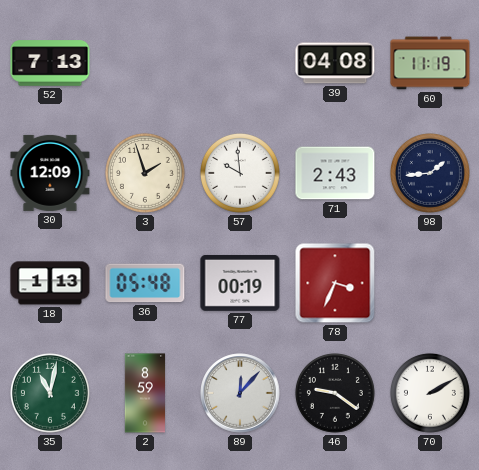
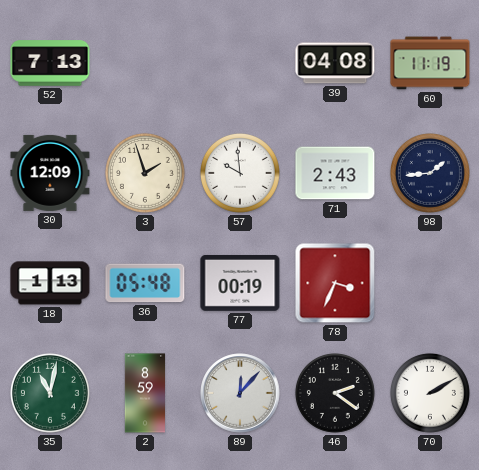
46: 9:21 -> 2:21 (335, 393)
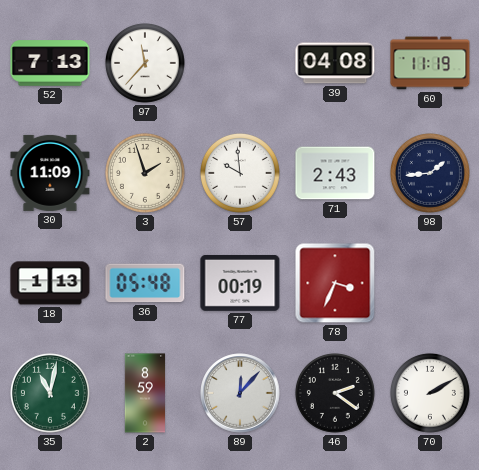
97: none -> 11:37 (145, 63)
30: 12:09 -> 11:09 (50, 173)
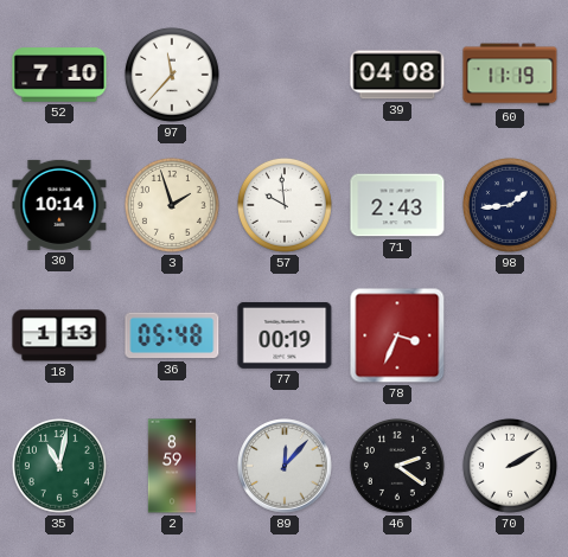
52: 7:13 -> 7:10 (59, 75)
30: 11:09 -> 10:14 (59, 205)
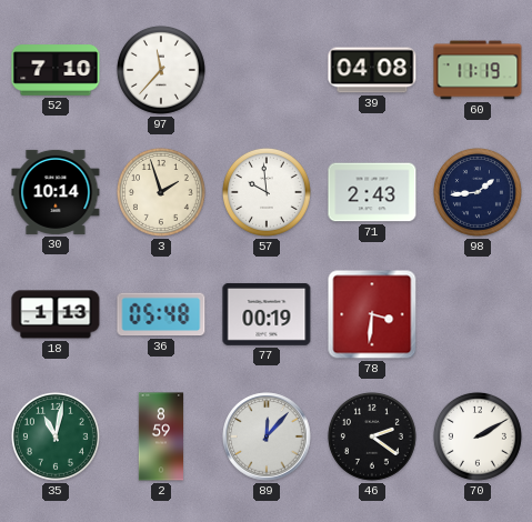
78: 3:34 -> 3:31 (372, 314)
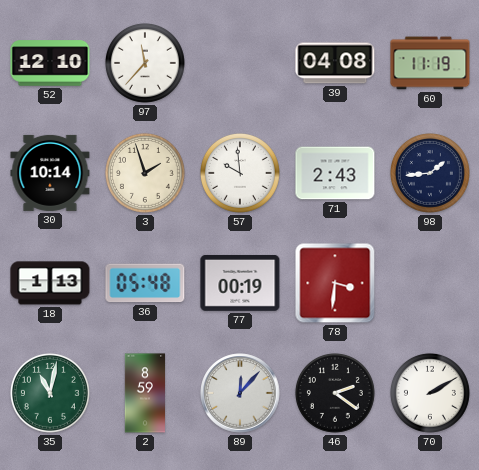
52: 7:10 -> 12:10 (50, 63)
